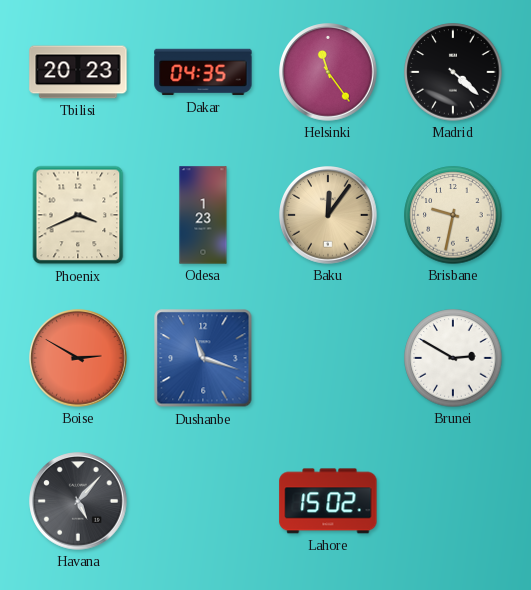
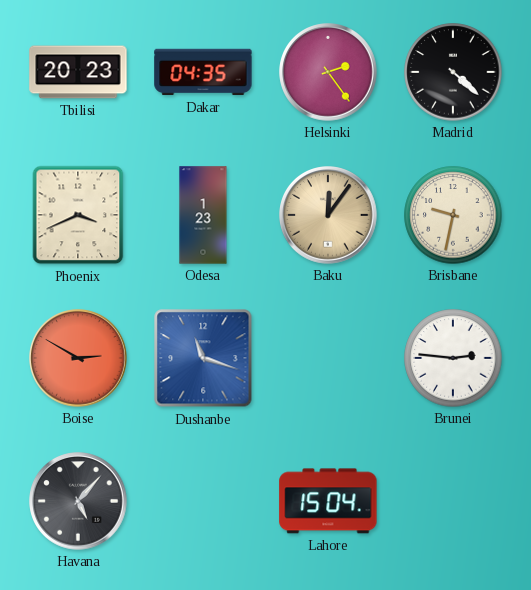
Helsinki: 11:24 -> 2:24 (328, 72)
Brunei: 2:50 -> 2:46 (453, 358)
Lahore: 15:02 -> 15:04 (328, 501)
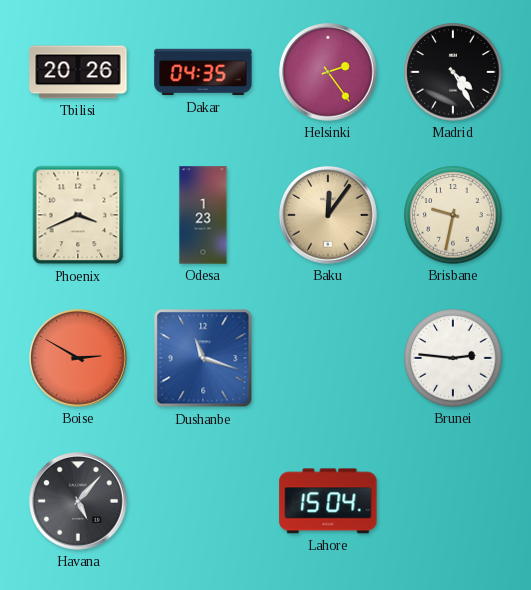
Tbilisi: 20:23 -> 20:26 (78, 72)
Madrid: 4:22 -> 4:25 (453, 72)
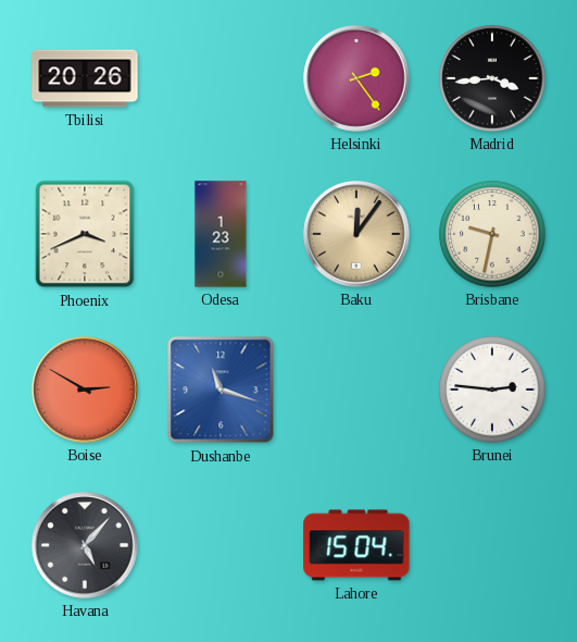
Dakar: 04:35 -> none (203, 72)
Madrid: 4:25 -> 3:44 (492, 78)
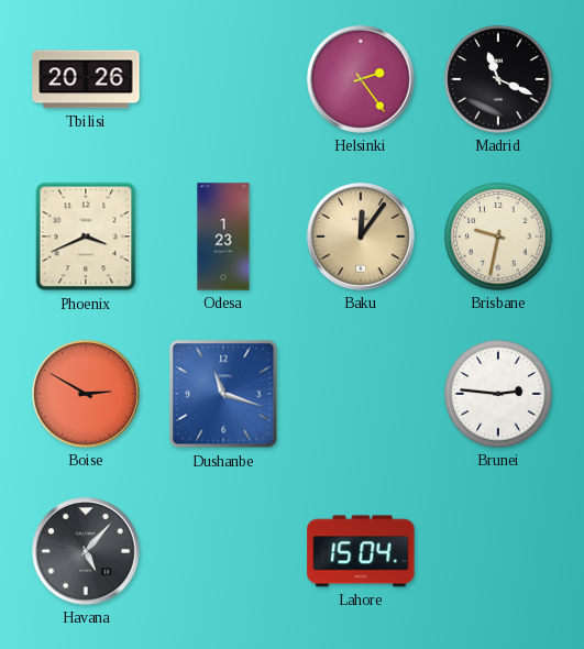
Madrid: 3:44 -> 11:19 (498, 79)
